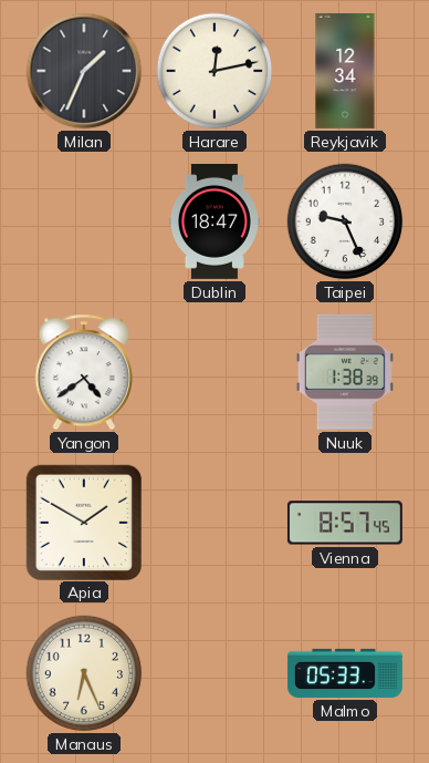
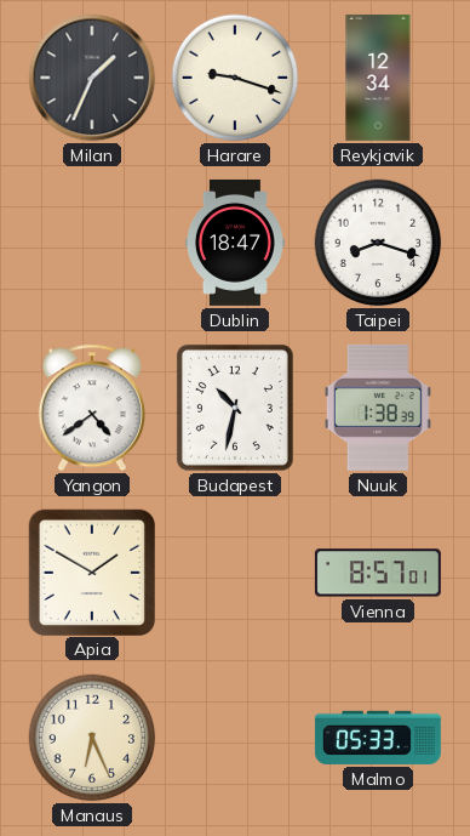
Harare: 12:13 -> 9:18 (235, 78)
Taipei: 9:26 -> 8:18 (378, 243)
Budapest: none -> 10:32 (235, 408)
Vienna: 8:57:45 -> 8:57:01 (378, 573)
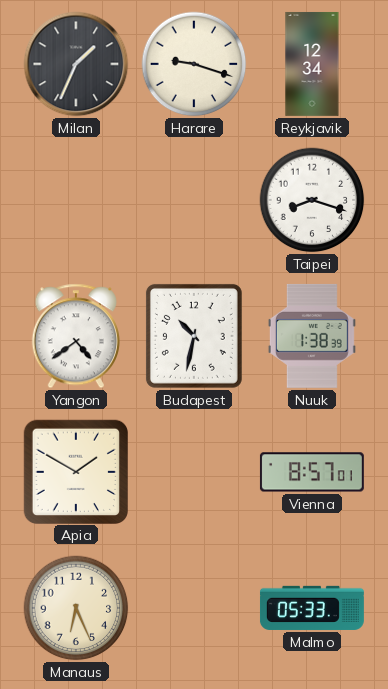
Dublin: 18:47 -> none (235, 243)
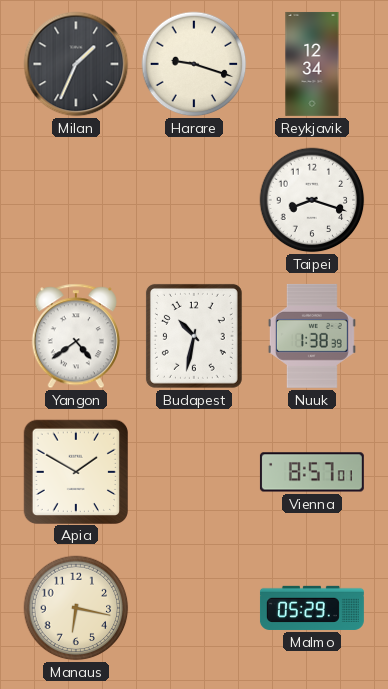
Manaus: 6:26 -> 6:17 (76, 608)
Malmo: 05:33 -> 05:29 (312, 608)
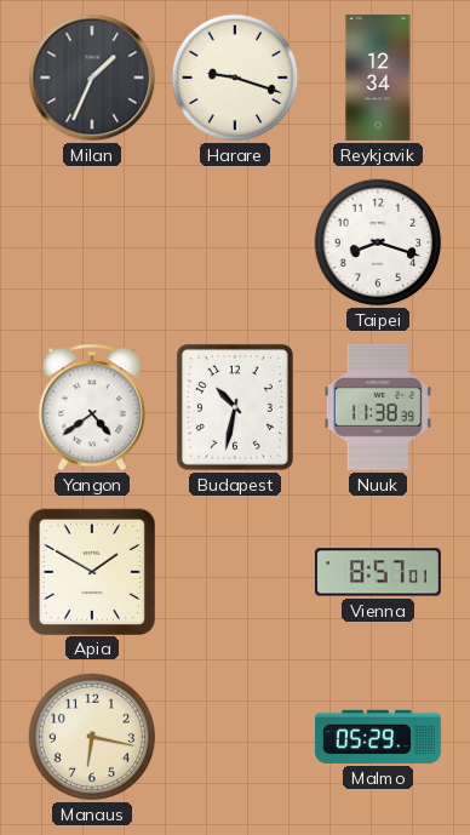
Nuuk: 1:38 -> 11:38 (378, 407)
